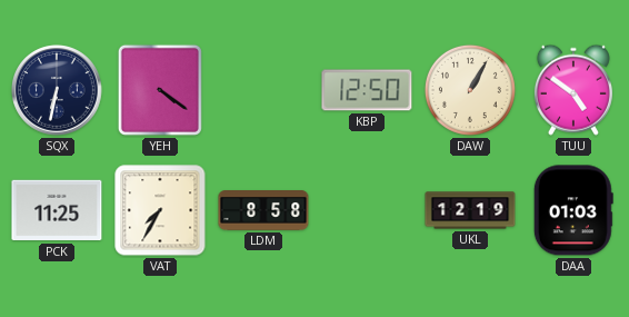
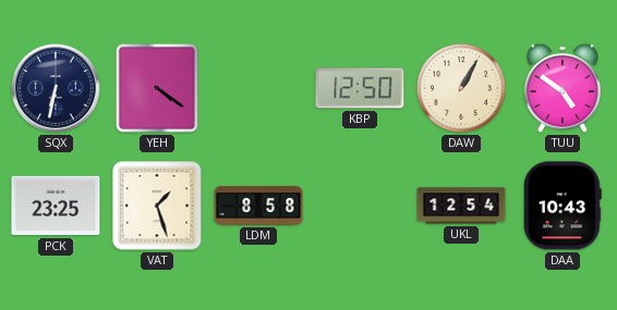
PCK: 11:25 -> 23:25 (56, 206)
VAT: 7:35 -> 1:27 (157, 206)
UKL: 12:19 -> 12:54 (461, 206)
DAA: 01:03 -> 10:43 (562, 206)
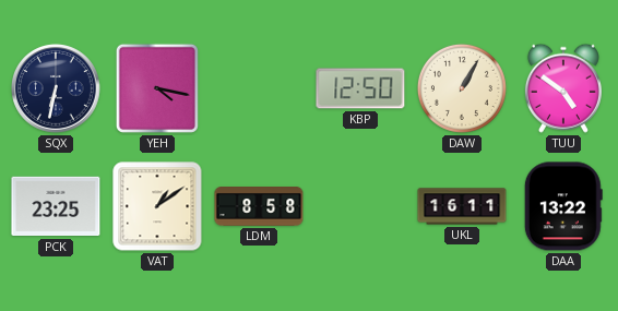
YEH: 4:21 -> 4:17 (157, 88)
VAT: 1:27 -> 1:09 (157, 206)
UKL: 12:54 -> 16:11 (462, 206)
DAA: 10:43 -> 13:22 (563, 206)
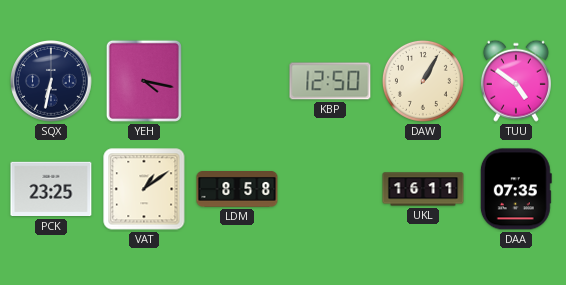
DAA: 13:22 -> 07:35 (516, 189)
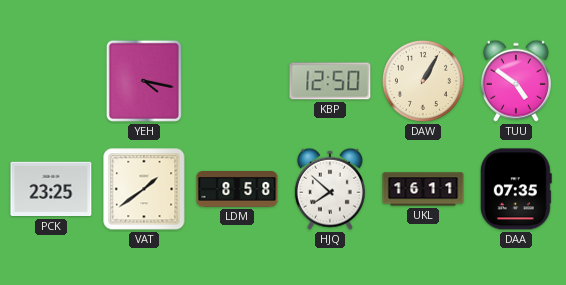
SQX: 6:32 -> none (52, 82)
VAT: 1:09 -> 1:39 (144, 189)
HJQ: none -> 7:52 (330, 189)
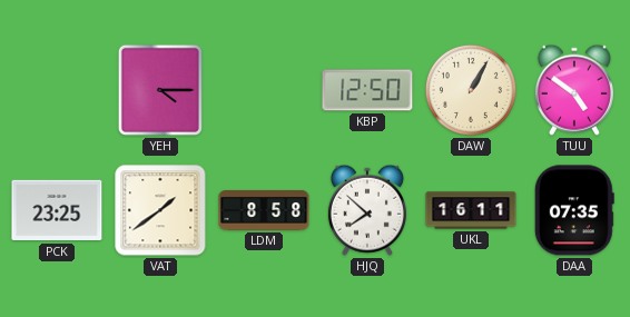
YEH: 4:17 -> 4:15 (160, 90)
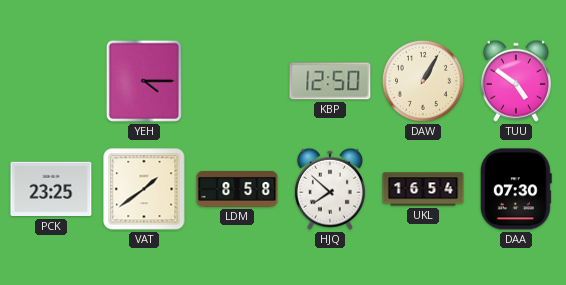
UKL: 16:11 -> 16:54 (423, 189)
DAA: 07:35 -> 07:30 (516, 189)
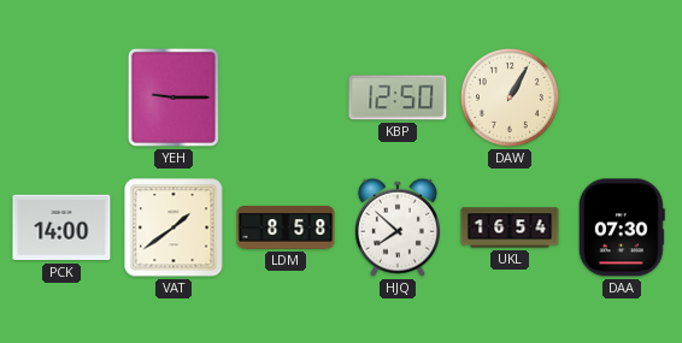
YEH: 4:15 -> 9:15 (174, 97)
TUU: 4:51 -> none (516, 81)
PCK: 23:25 -> 14:00 (61, 227)
